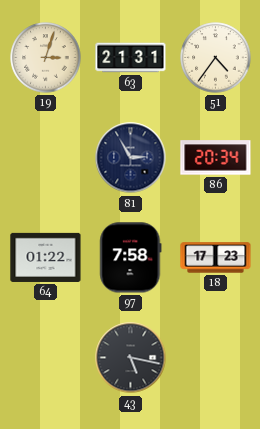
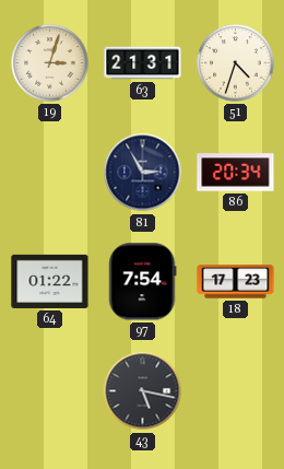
51: 4:36 -> 4:33 (236, 63)
97: 7:58 -> 7:54 (143, 282)
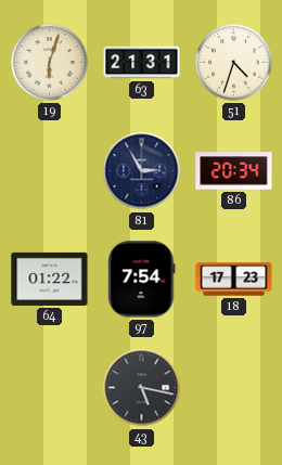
19: 3:03 -> 6:03 (50, 63)
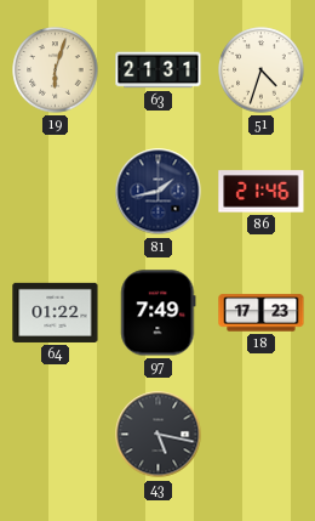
81: 2:55 -> 1:43 (159, 192)
86: 20:34 -> 21:46 (262, 192)
97: 7:54 -> 7:49 (159, 313)
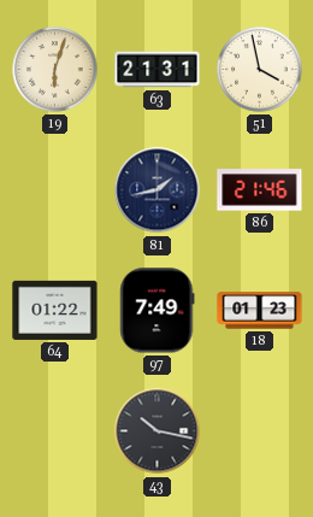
51: 4:33 -> 3:58 (260, 70)
18: 17:23 -> 01:23 (260, 311)
43: 5:17 -> 10:17 (158, 431)
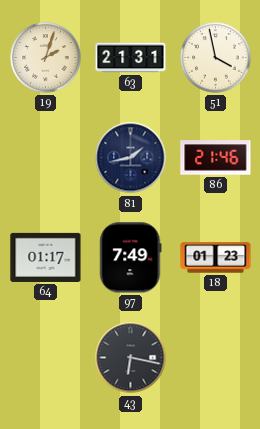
19: 6:03 -> 2:03 (46, 58)
64: 01:22 -> 01:17 (46, 257)
43: 10:17 -> 6:17 (131, 358)
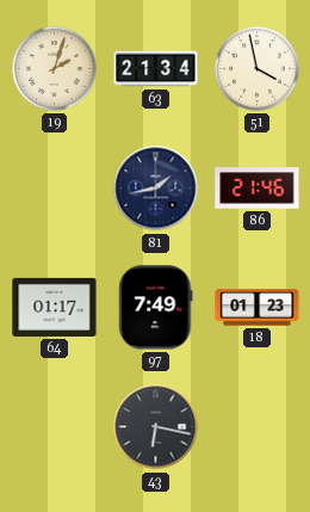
63: 21:31 -> 21:34 (156, 69)
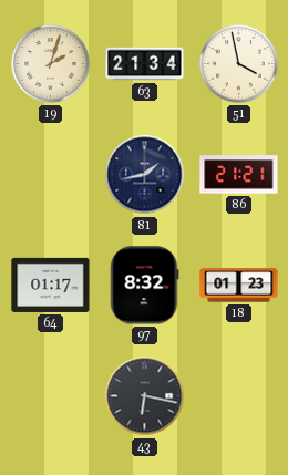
86: 21:46 -> 21:21 (239, 175)
97: 7:49 -> 8:32 (145, 286)
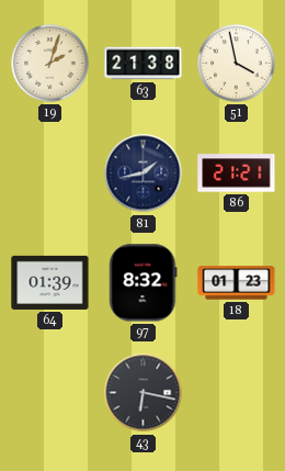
63: 21:34 -> 21:38 (144, 64)
64: 01:17 -> 01:39 (50, 282)
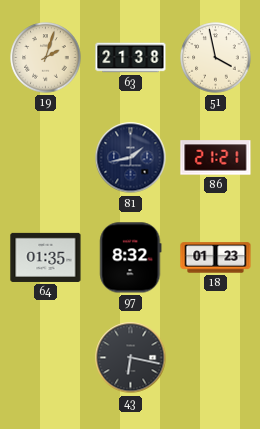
64: 01:39 -> 01:35 (46, 257)
